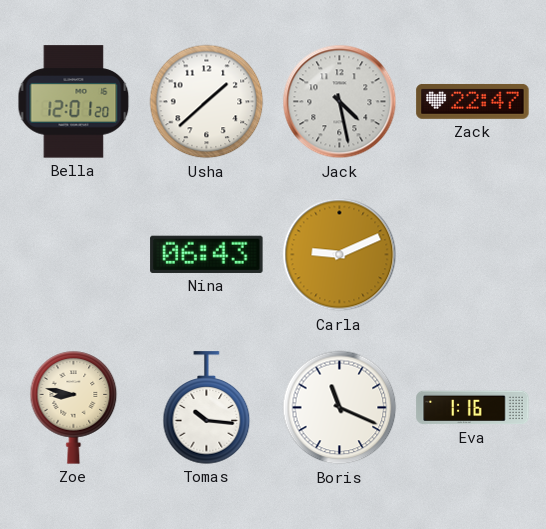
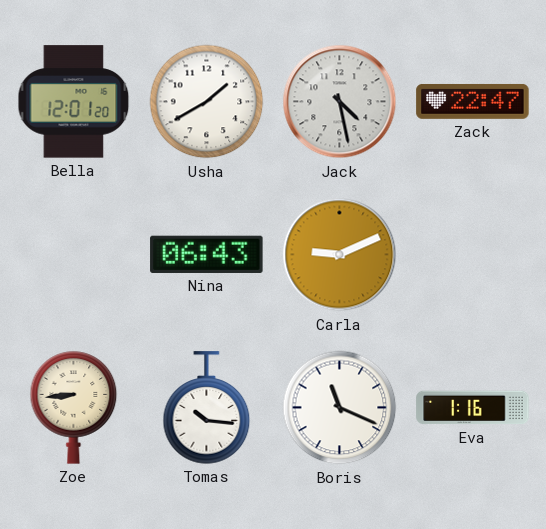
Usha: 1:38 -> 1:40 (207, 102)
Zoe: 8:47 -> 8:44 (74, 408)
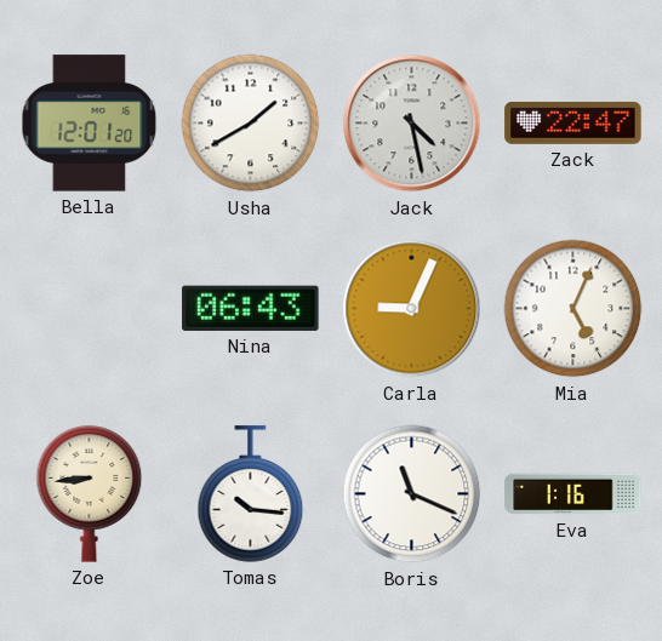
Carla: 9:11 -> 9:04 (412, 309)
Mia: none -> 5:04 (573, 309)
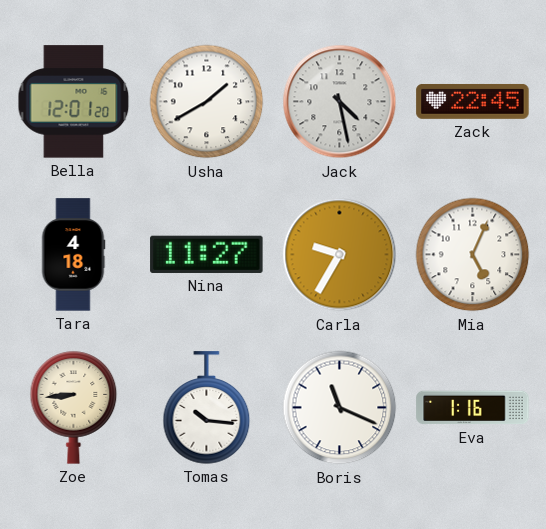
Zack: 22:47 -> 22:45 (473, 101)
Tara: none -> 4:18 (73, 255)
Nina: 06:43 -> 11:27 (207, 254)
Carla: 9:04 -> 9:35 (340, 255)
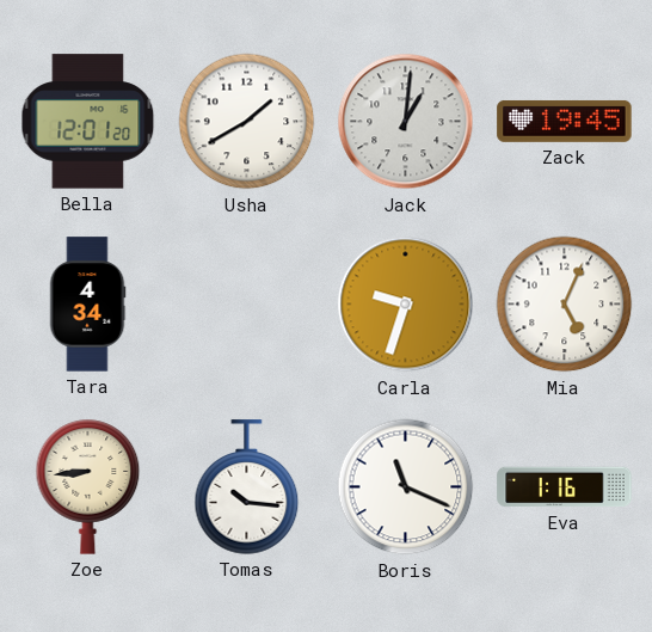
Jack: 4:28 -> 1:01 (406, 122)
Zack: 22:45 -> 19:45 (565, 121)
Tara: 4:18 -> 4:34 (87, 305)
Nina: 11:27 -> none (207, 254)
Carla: 9:35 -> 9:33 (406, 305)
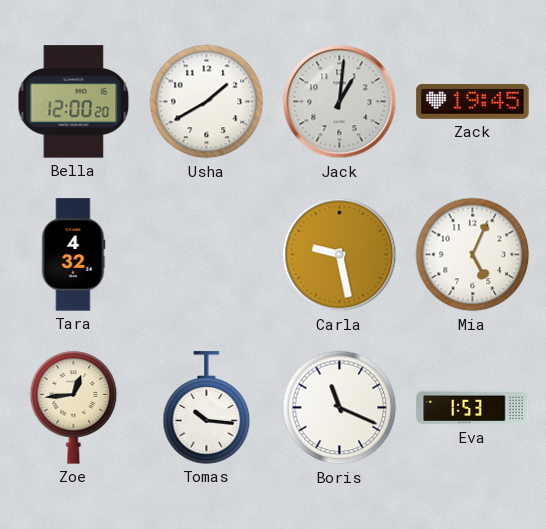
Bella: 12:01 -> 12:00 (74, 102)
Tara: 4:34 -> 4:32 (73, 255)
Carla: 9:33 -> 9:28 (340, 255)
Zoe: 8:44 -> 12:44 (74, 408)
Eva: 1:16 -> 1:53 (473, 408)
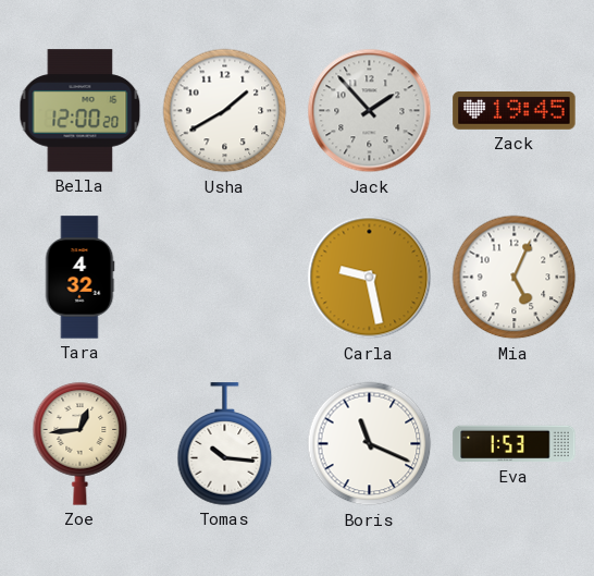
Jack: 1:01 -> 1:53 (370, 111)
